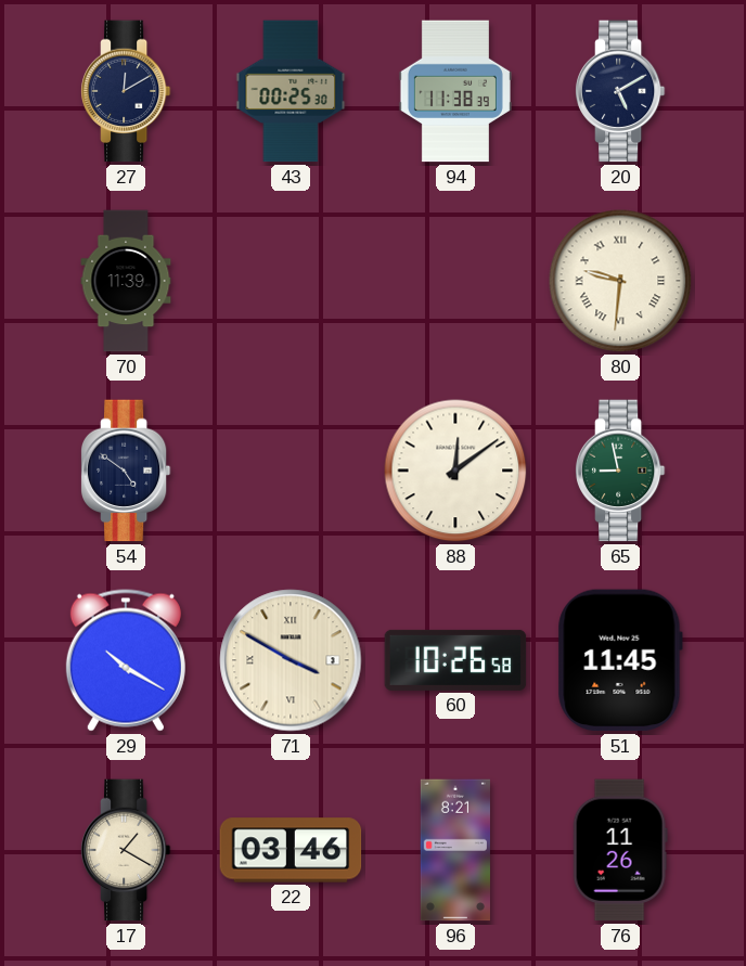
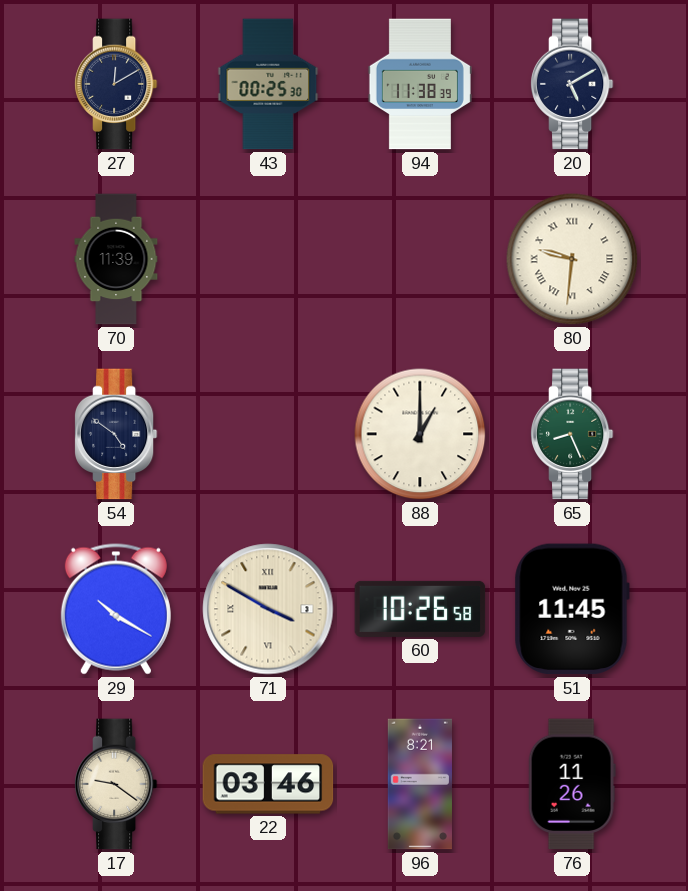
88: 12:09 -> 1:00 (420, 434)
65: 8:58 -> 8:26 (572, 434)
17: 1:20 -> 9:21 (116, 784)
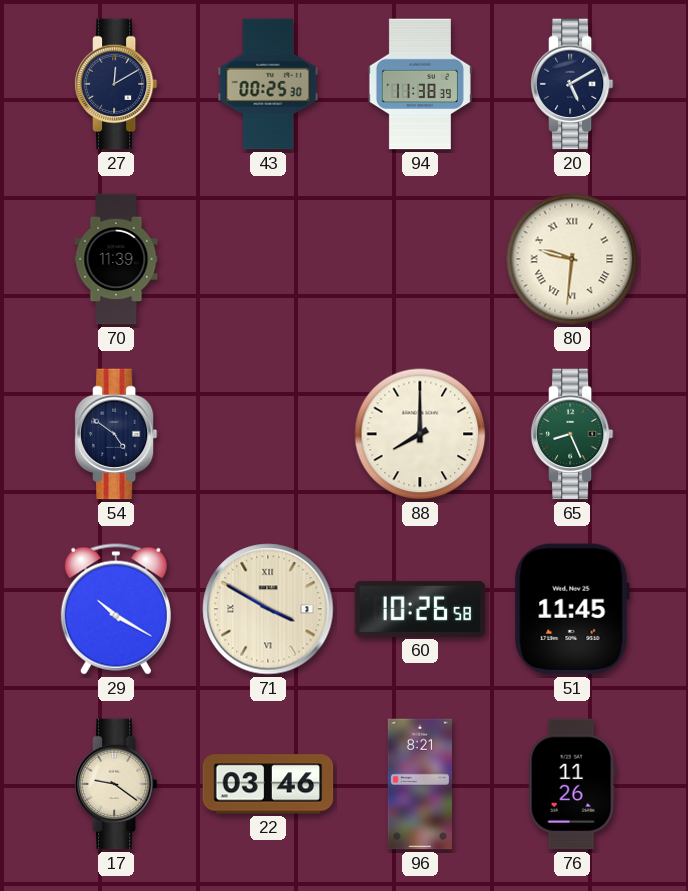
88: 1:00 -> 8:00 (420, 434)
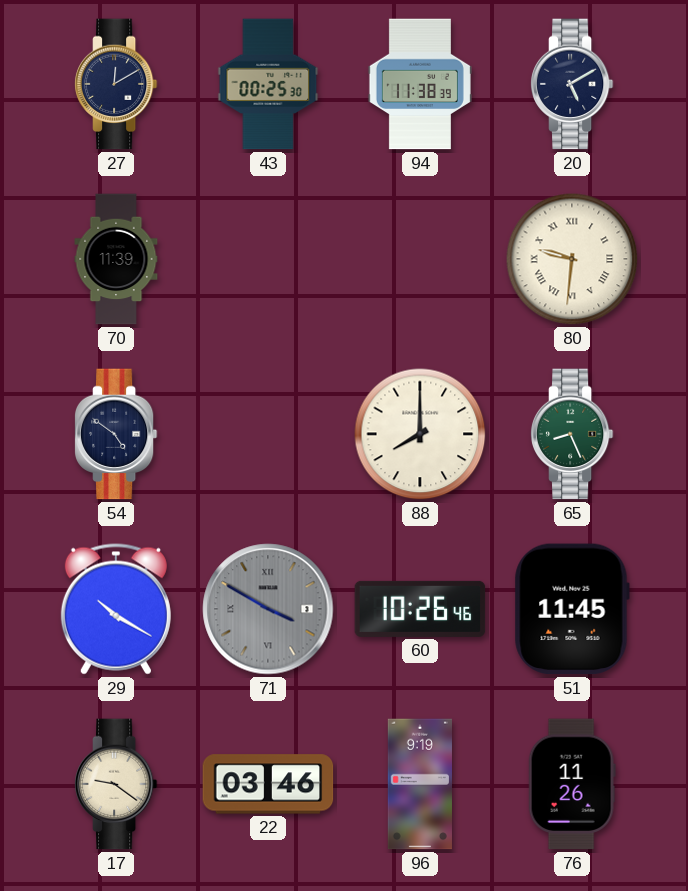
71 dial: cream -> grey (268, 609)
60: 10:26:58 -> 10:26:46 (420, 609)
96: 8:21 -> 9:19 (420, 784)
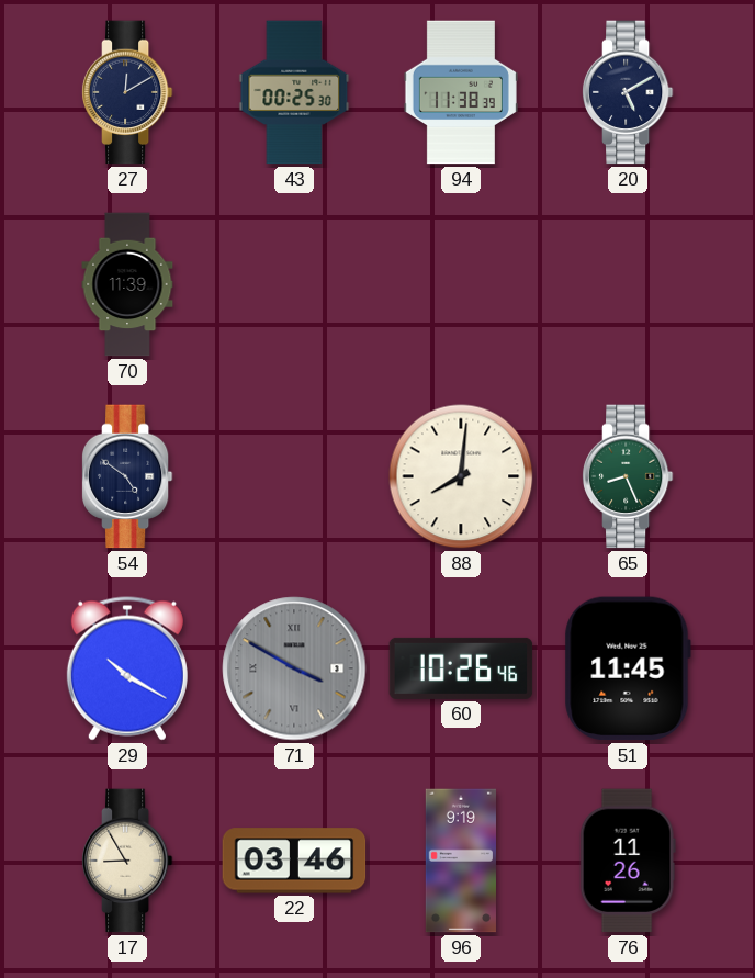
80: 9:31 -> none (572, 259)
88: 8:00 -> 8:01 (461, 476)
17: 9:21 -> 8:55 (127, 861)
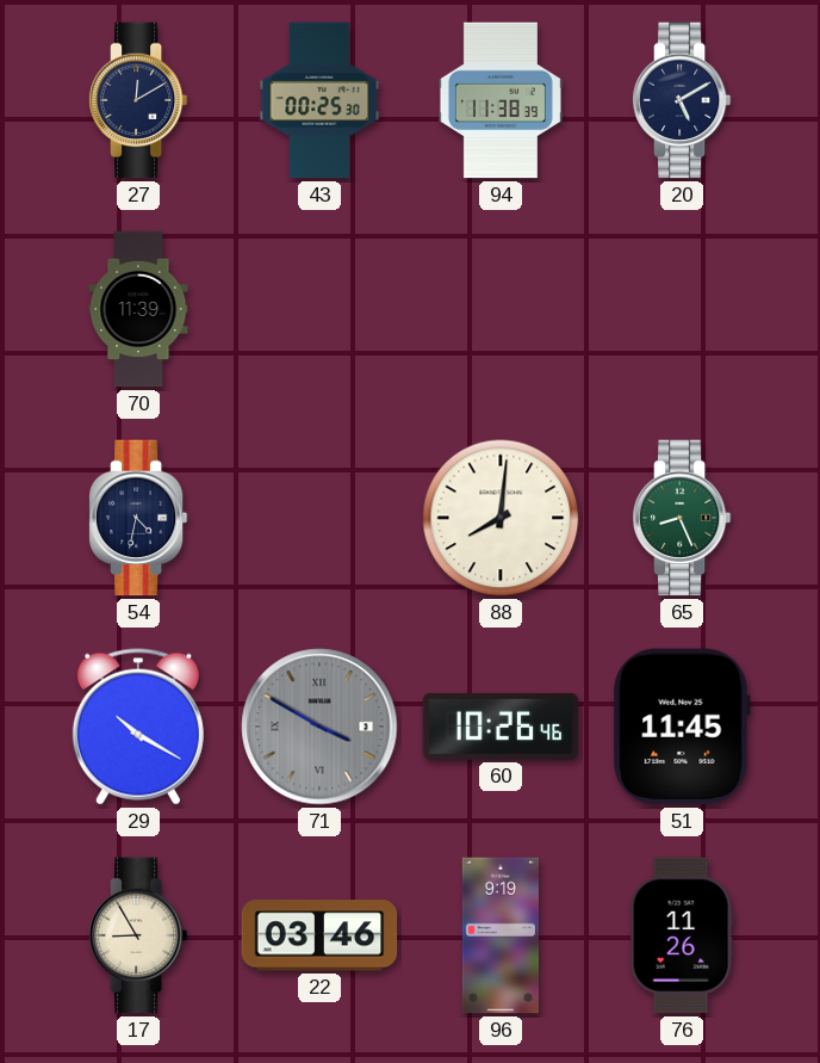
54: 4:51 -> 4:32 (138, 518)
